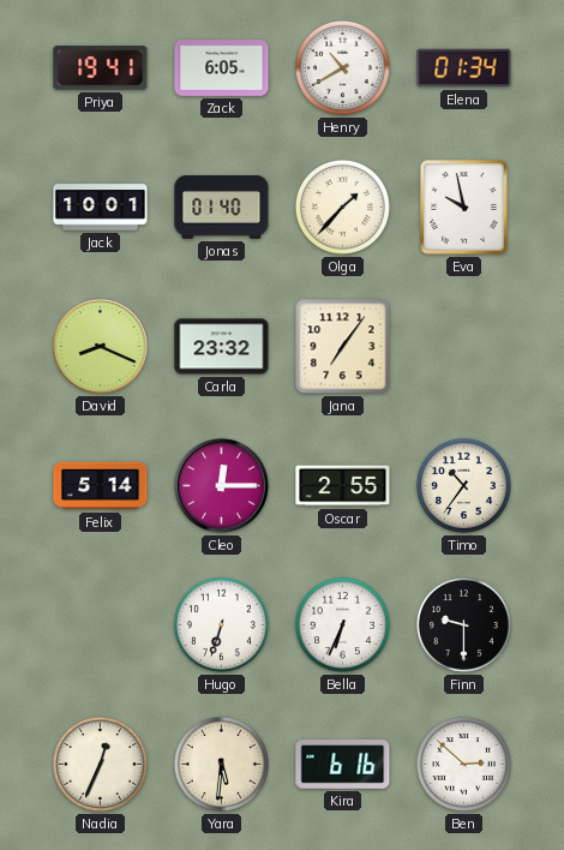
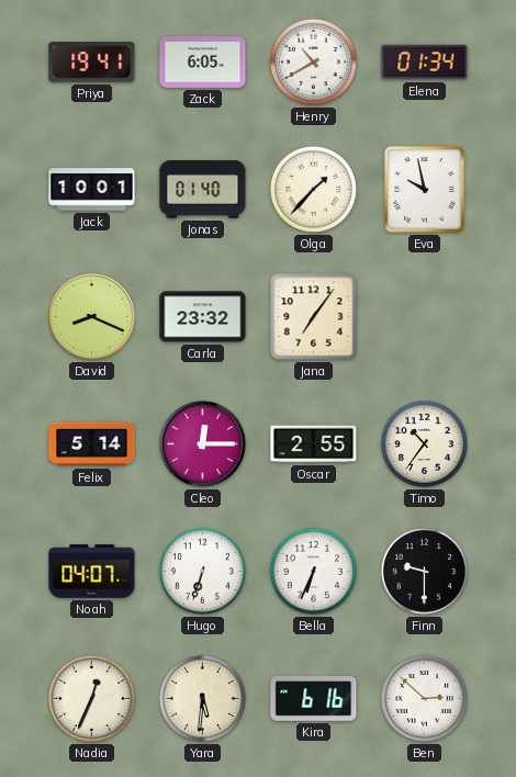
Noah: none -> 04:07 (92, 572)
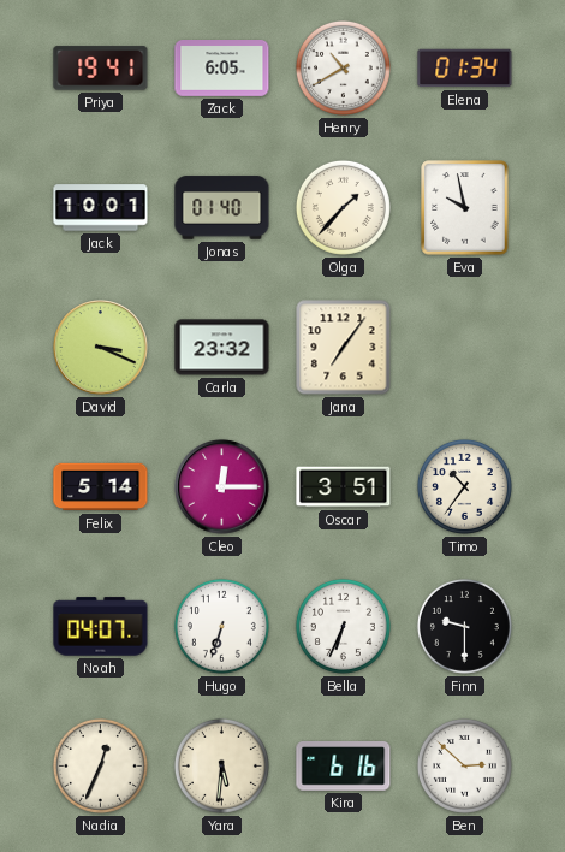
David: 8:19 -> 3:19 (101, 348)
Oscar: 2:55 -> 3:51 (344, 487)
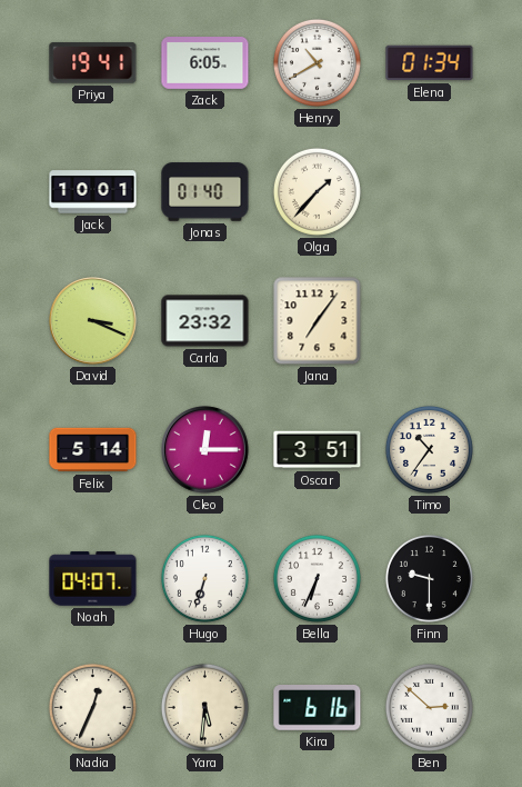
Eva: 9:58 -> none (465, 208)
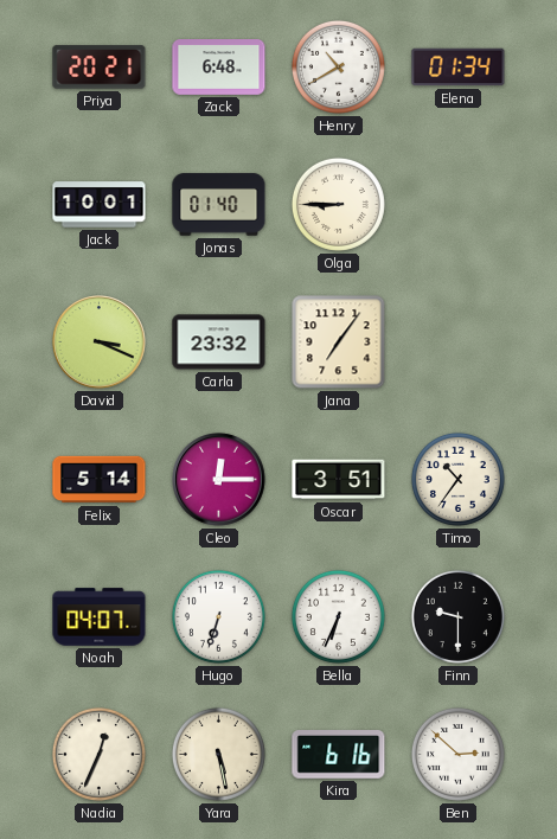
Priya: 19:41 -> 20:21 (100, 68)
Zack: 6:05 -> 6:48 (219, 68)
Olga: 1:37 -> 8:45 (338, 204)
Yara: 5:31 -> 5:28 (218, 754)
